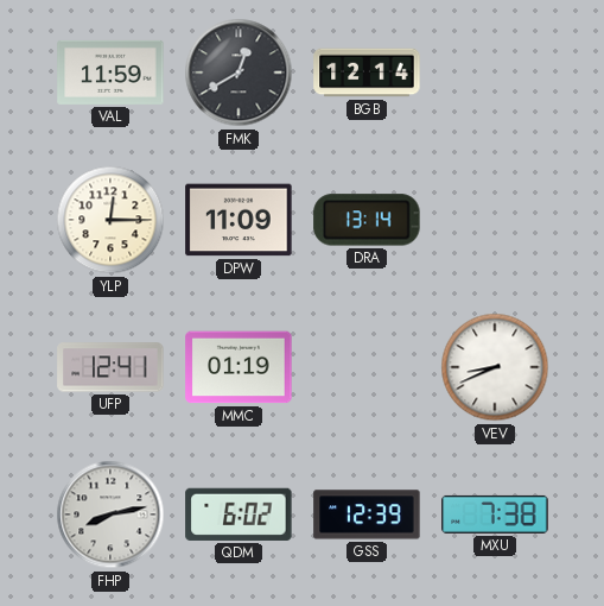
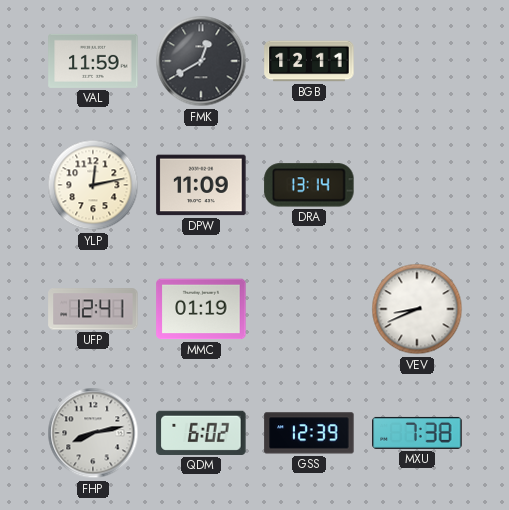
BGB: 12:14 -> 12:11 (309, 61)
YLP: 12:15 -> 12:13 (93, 185)
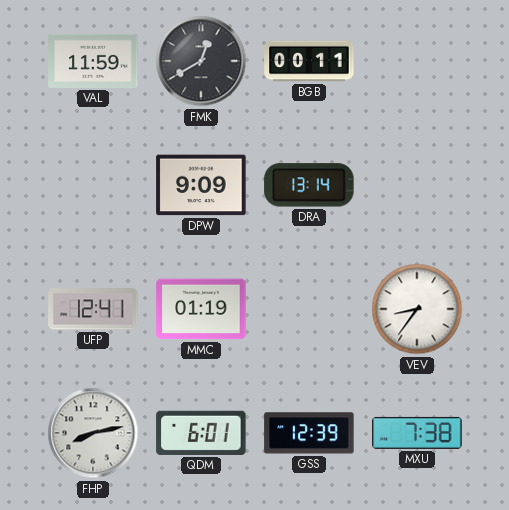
BGB: 12:11 -> 00:11 (309, 61)
YLP: 12:13 -> none (93, 185)
DPW: 11:09 -> 9:09 (201, 185)
VEV: 8:41 -> 8:36 (417, 309)
QDM: 6:02 -> 6:01 (201, 433)
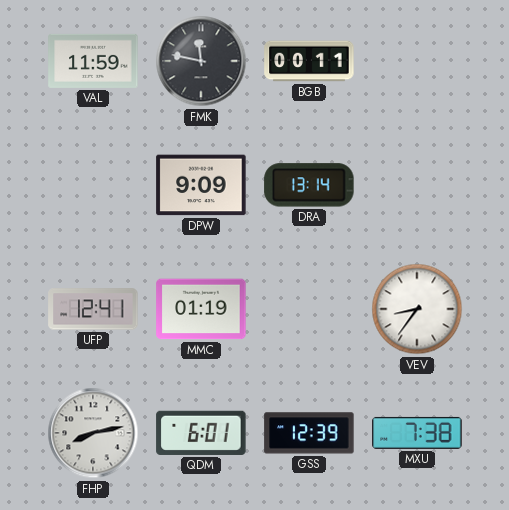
FMK: 12:40 -> 11:47 (201, 61)
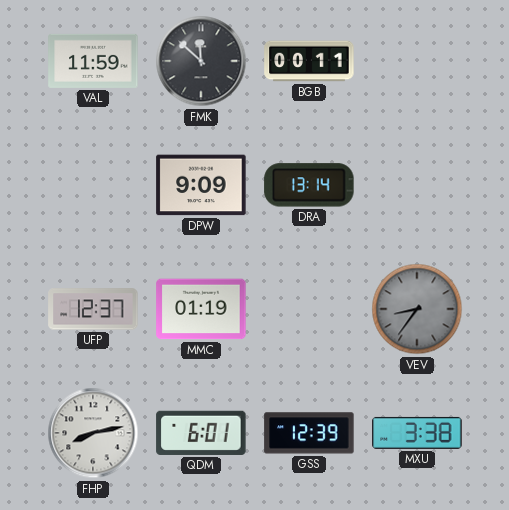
FMK: 11:47 -> 11:52 (201, 61)
UFP: 12:41 -> 12:37 (93, 309)
VEV dial: white -> grey (417, 309)
MXU: 7:38 -> 3:38 (417, 433)
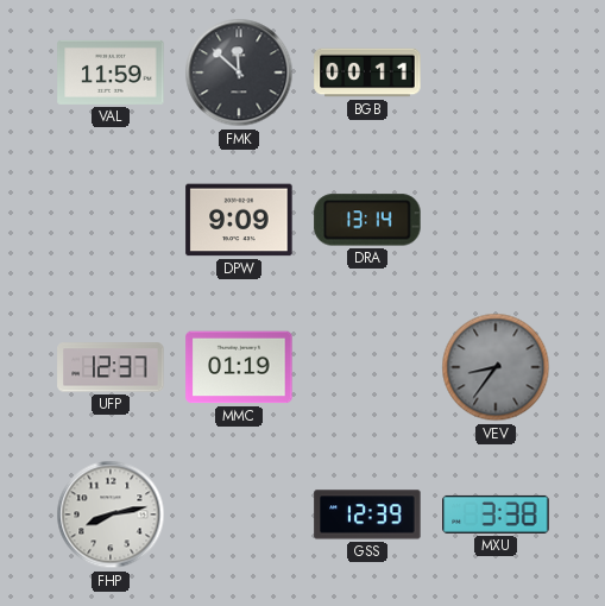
QDM: 6:01 -> none (201, 433)
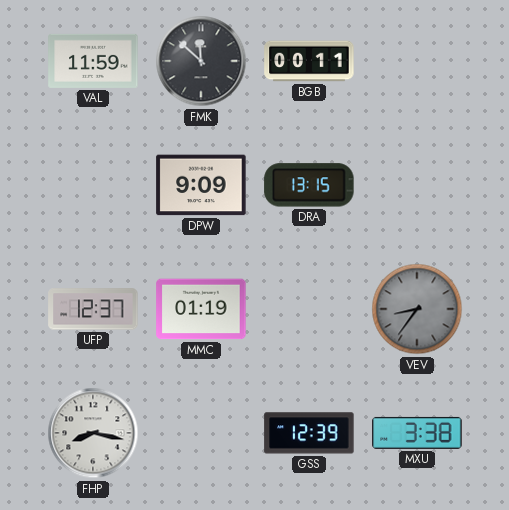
DRA: 13:14 -> 13:15 (309, 185)
FHP: 8:13 -> 8:17 (93, 433)
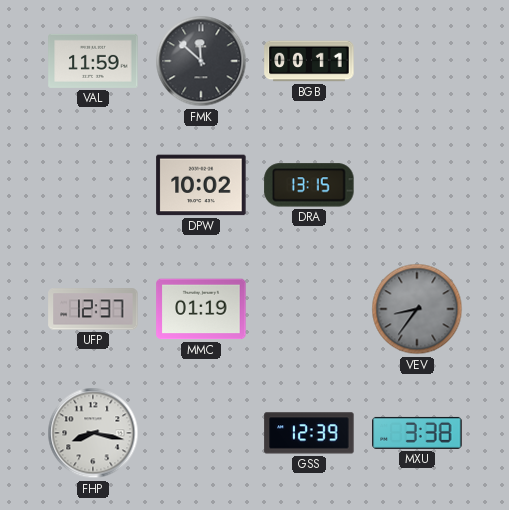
DPW: 9:09 -> 10:02 (201, 185)
